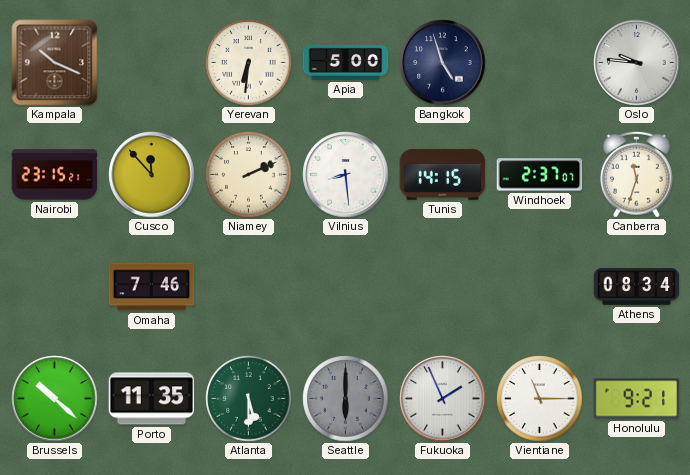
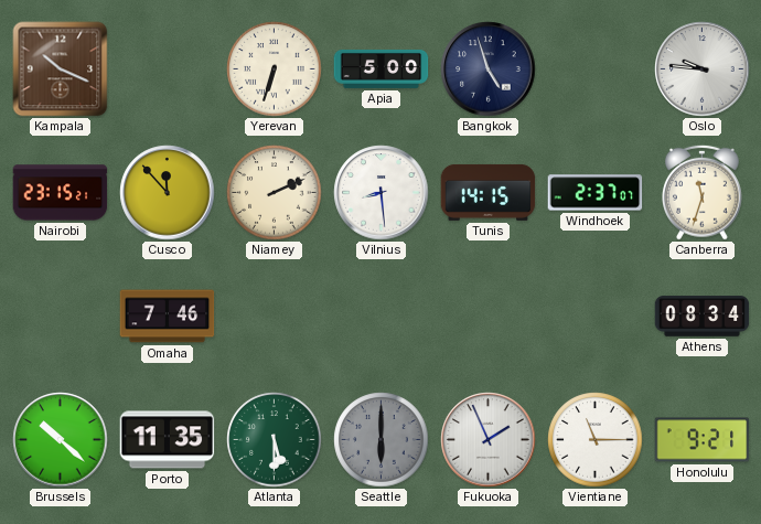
Yerevan: 6:31 -> 6:33 (275, 69)
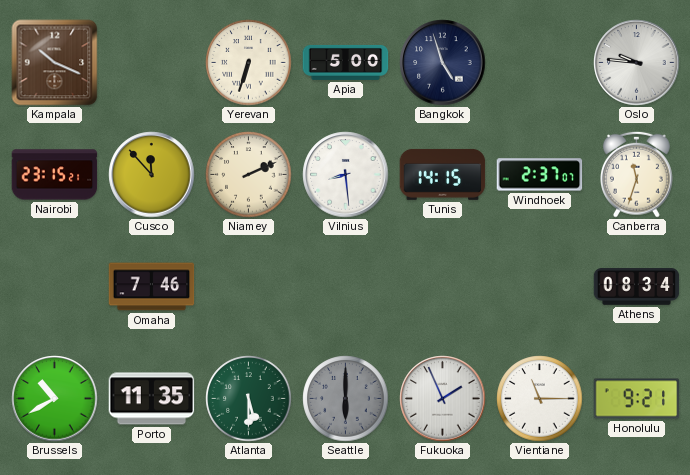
Brussels: 10:22 -> 10:40 (55, 399)
